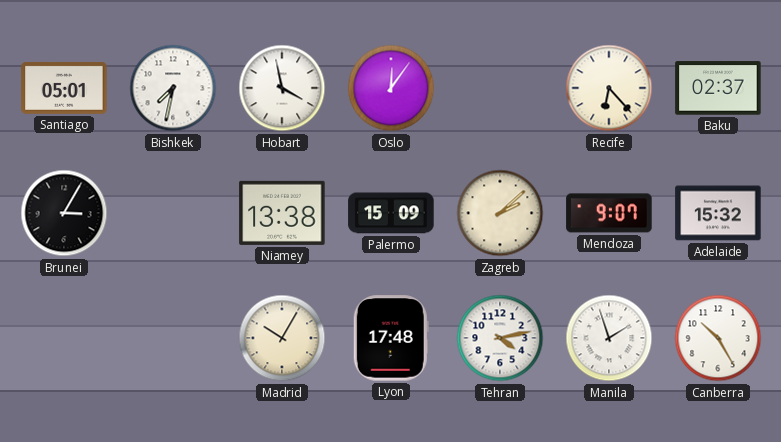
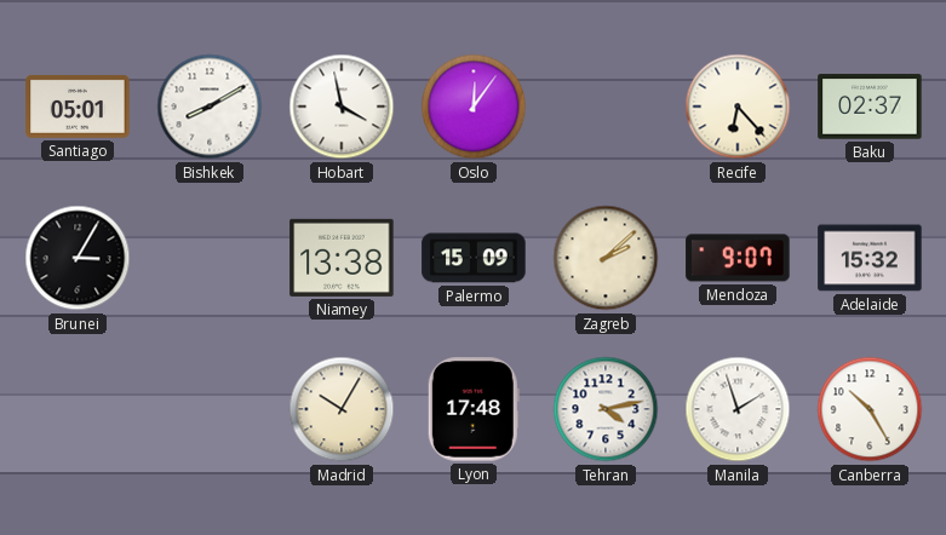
Bishkek: 7:32 -> 8:10 (210, 107)
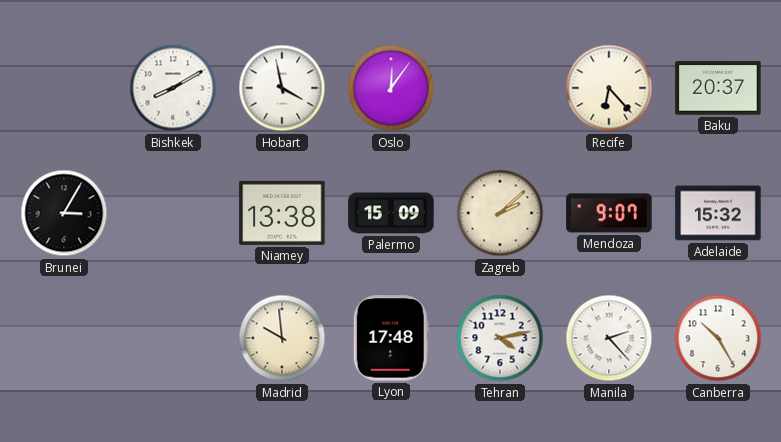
Santiago: 05:01 -> none (78, 107)
Baku: 02:37 -> 20:37 (718, 88)
Madrid: 10:05 -> 9:59 (282, 338)
Manila: 1:57 -> 2:23 (609, 338)
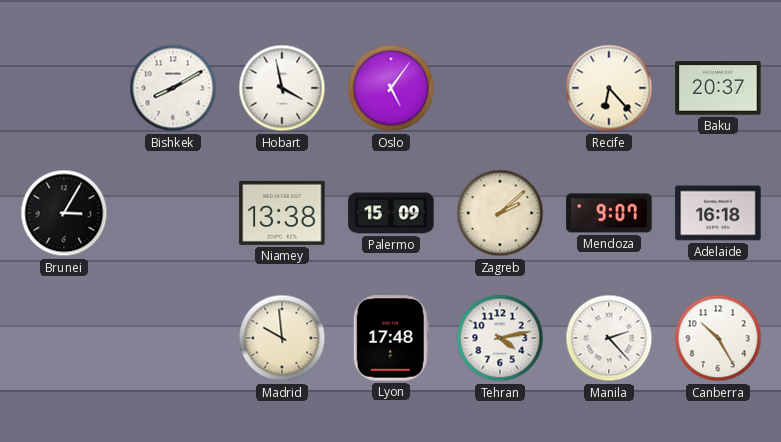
Oslo: 12:06 -> 5:06 (391, 88)
Adelaide: 15:32 -> 16:18 (718, 213)
